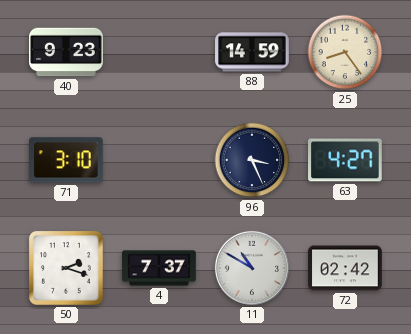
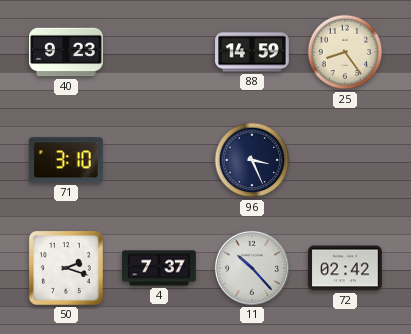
63: 4:27 -> none (345, 160)
11: 10:50 -> 10:23 (252, 268)
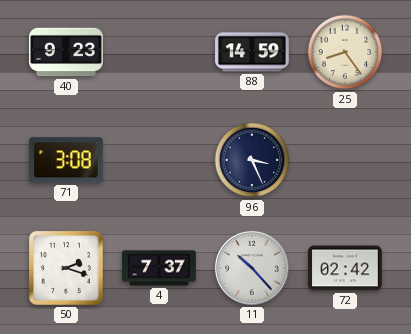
71: 3:10 -> 3:08 (67, 160)
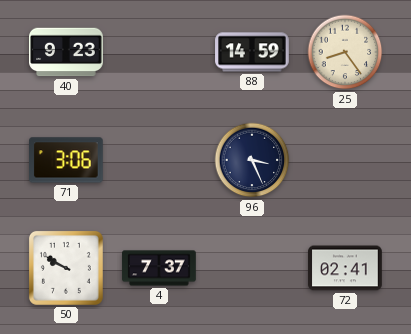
71: 3:08 -> 3:06 (67, 160)
50: 2:18 -> 9:50 (66, 268)
11: 10:23 -> none (252, 268)
72: 02:42 -> 02:41 (345, 268)
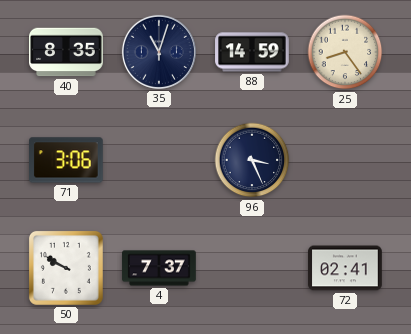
40: 9:23 -> 8:35 (66, 52)
35: none -> 11:03 (159, 52)
